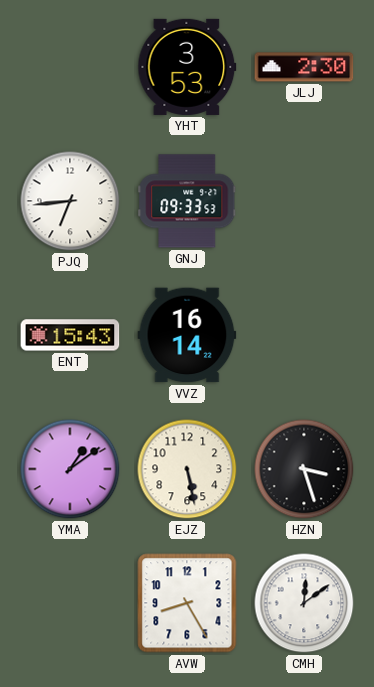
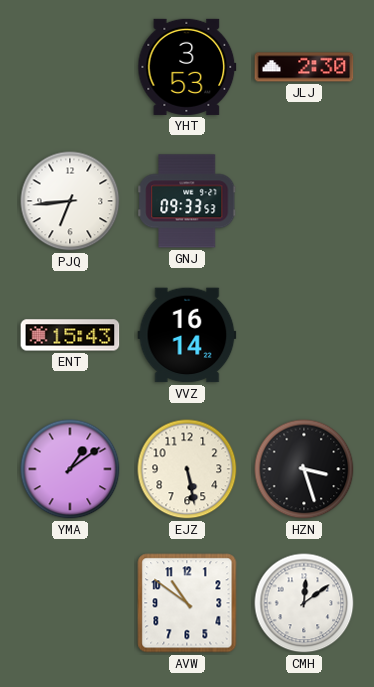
AVW: 8:25 -> 10:51 (187, 603)
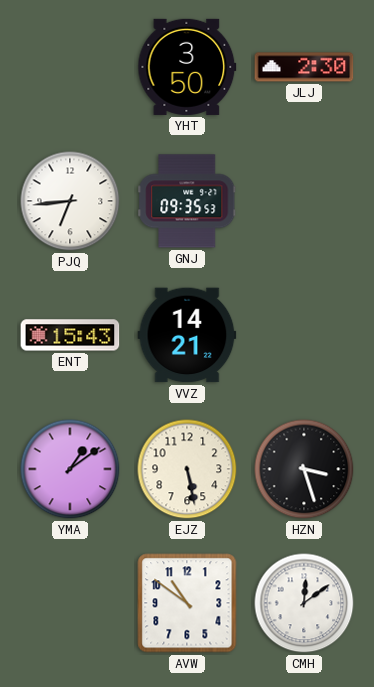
YHT: 3:53 -> 3:50 (187, 67)
GNJ: 09:33 -> 09:35 (187, 201)
VVZ: 16:14 -> 14:21 (187, 335)
